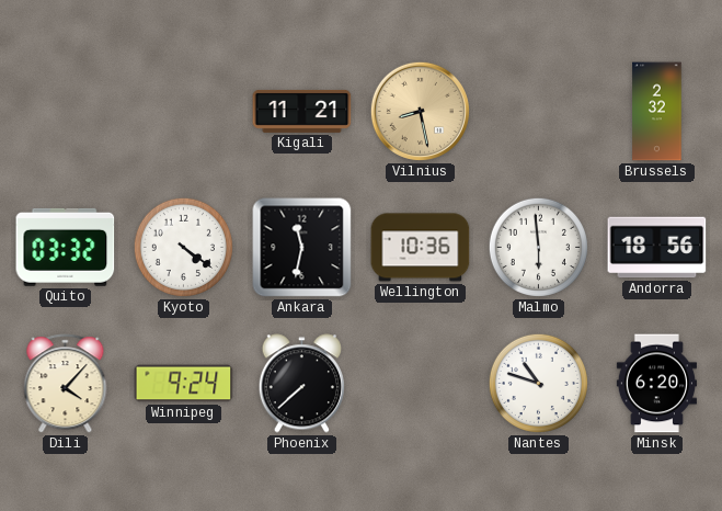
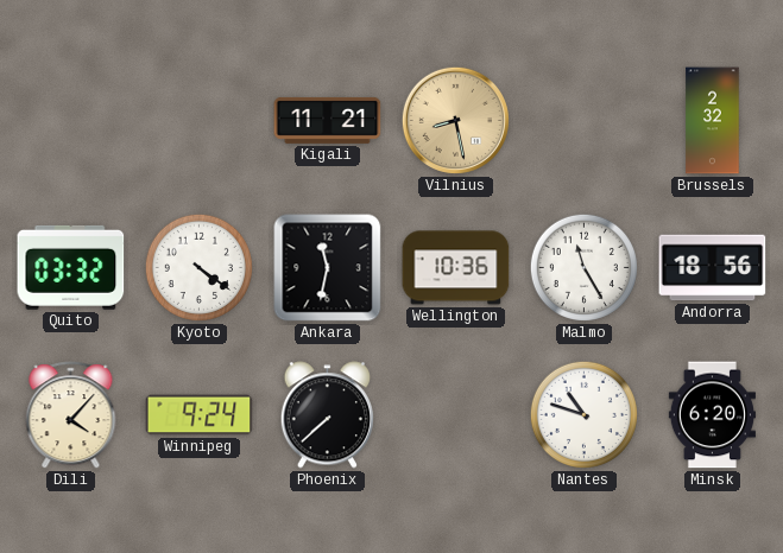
Malmo: 5:59 -> 11:25 (583, 267)
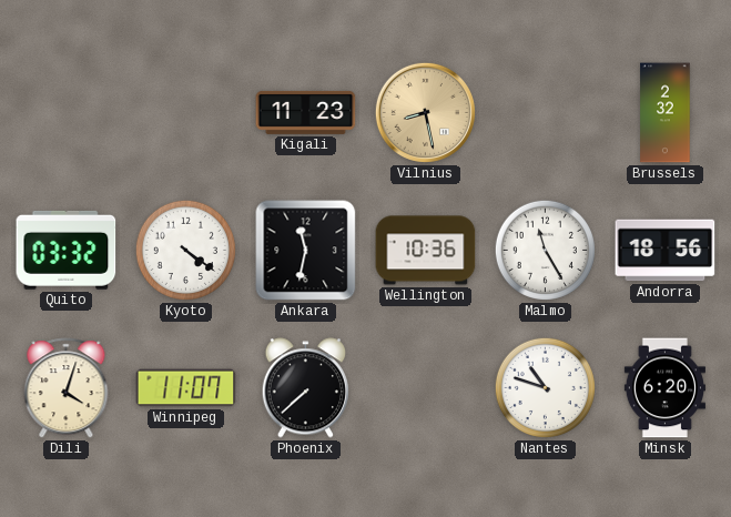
Kigali: 11:21 -> 11:23 (306, 112)
Dili: 4:07 -> 4:03 (67, 388)
Winnipeg: 9:24 -> 11:07 (186, 388)
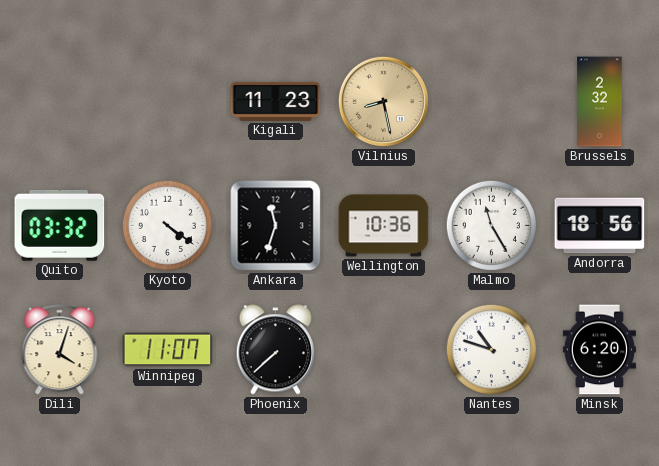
Ankara: 11:32 -> 11:33 (276, 226)
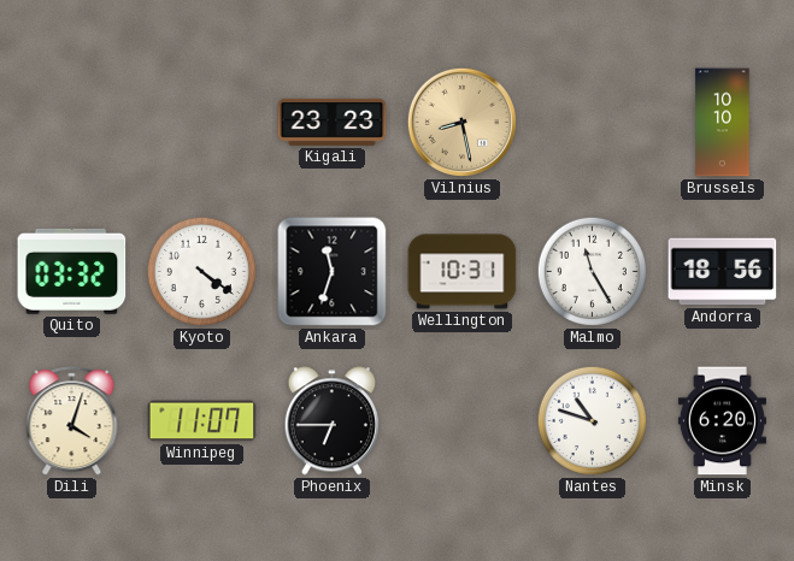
Kigali: 11:23 -> 23:23 (333, 122)
Brussels: 2:32 -> 10:10 (723, 123)
Wellington: 10:36 -> 10:31 (463, 272)
Phoenix: 7:38 -> 6:45 (331, 421)
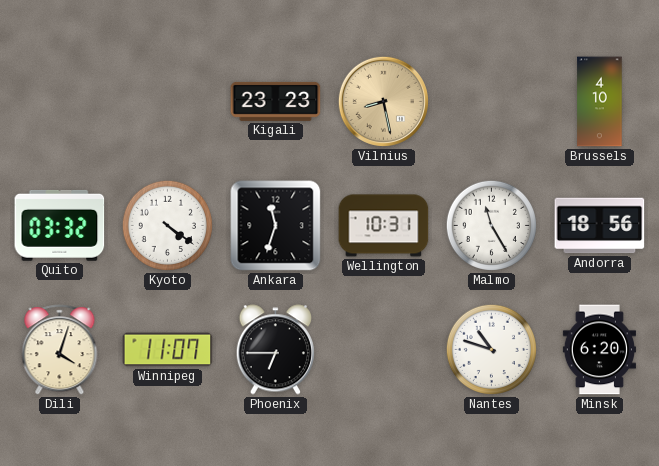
Brussels: 10:10 -> 4:10 (600, 102)
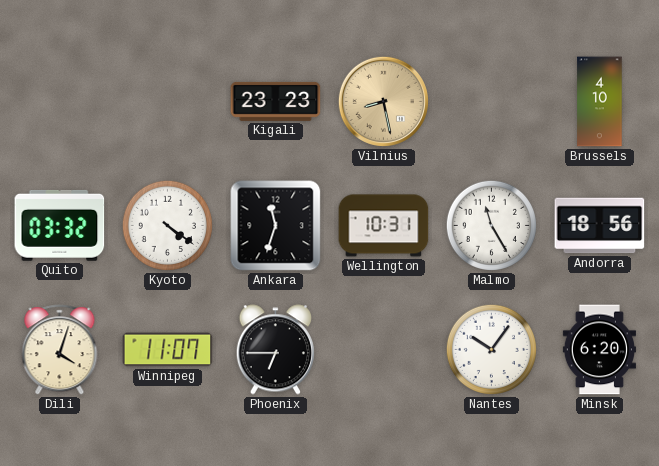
Nantes: 10:48 -> 10:06 (491, 349)
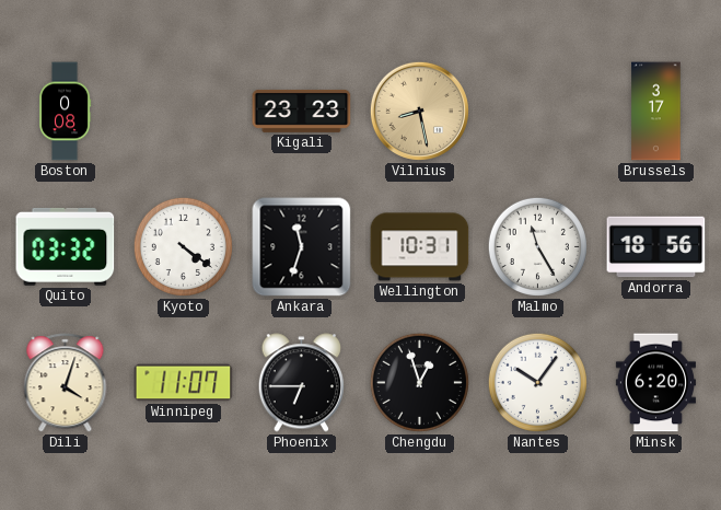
Boston: none -> 0:08 (65, 112)
Brussels: 4:10 -> 3:17 (656, 112)
Chengdu: none -> 12:57 (419, 382)
